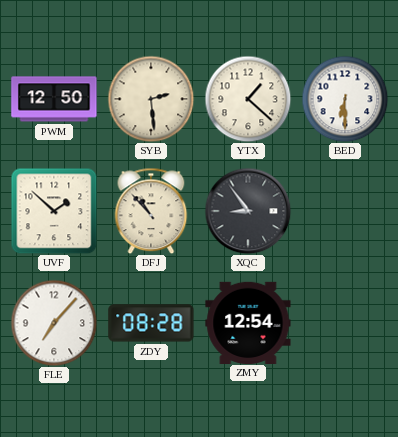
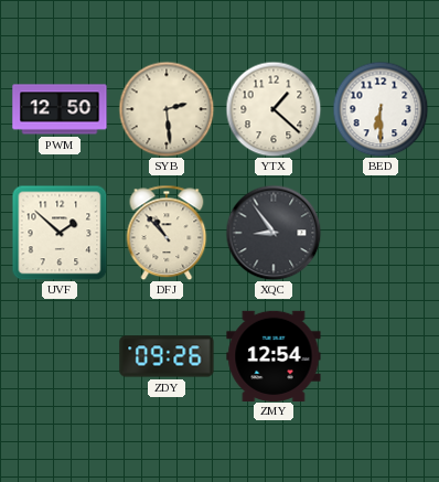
FLE: 7:07 -> none (54, 323)
ZDY: 08:28 -> 09:26 (167, 356)
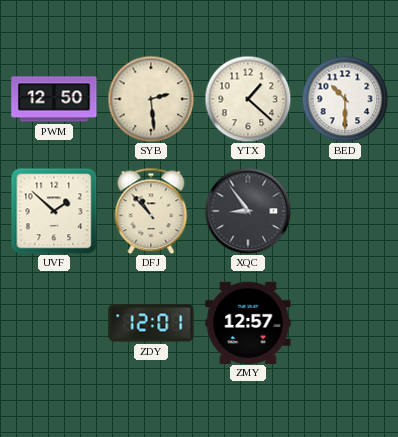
BED: 6:30 -> 10:30 (345, 99)
ZDY: 09:26 -> 12:01 (151, 323)
ZMY: 12:54 -> 12:57 (248, 322)
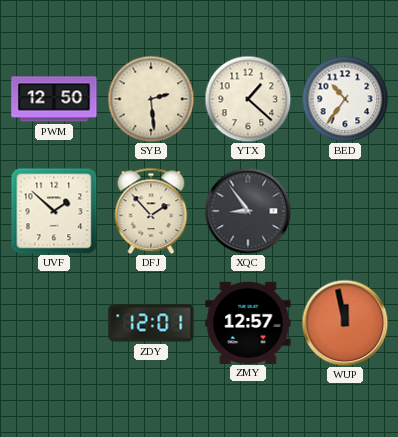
BED: 10:30 -> 10:36 (345, 99)
DFJ: 10:53 -> 1:53 (151, 211)
WUP: none -> 11:58 (345, 323)
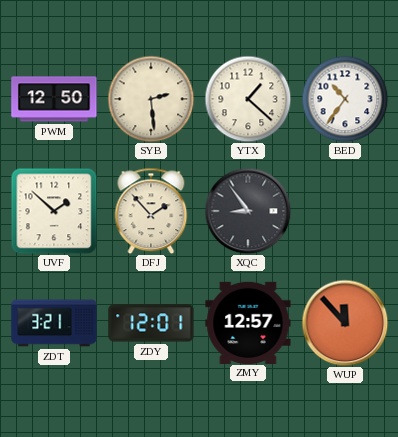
ZDT: none -> 3:21 (54, 323)
WUP: 11:58 -> 11:53 (345, 323)
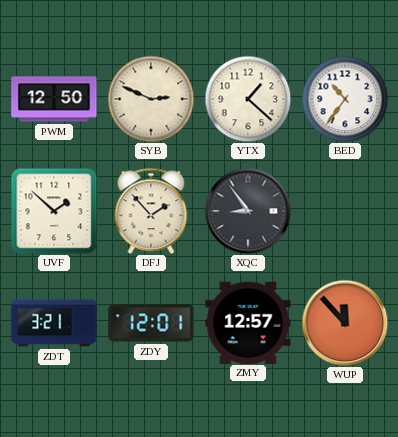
SYB: 2:29 -> 2:49 (151, 99)
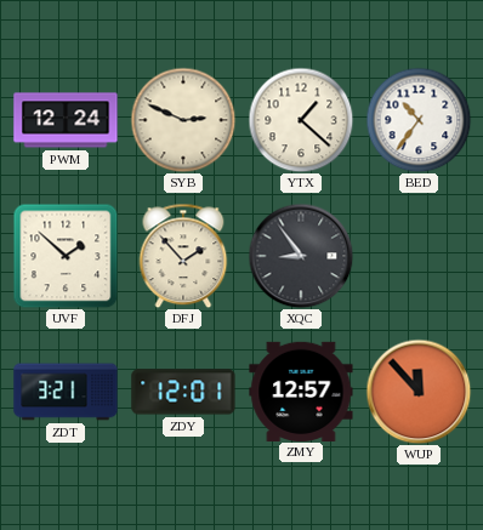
PWM: 12:50 -> 12:24 (66, 120)
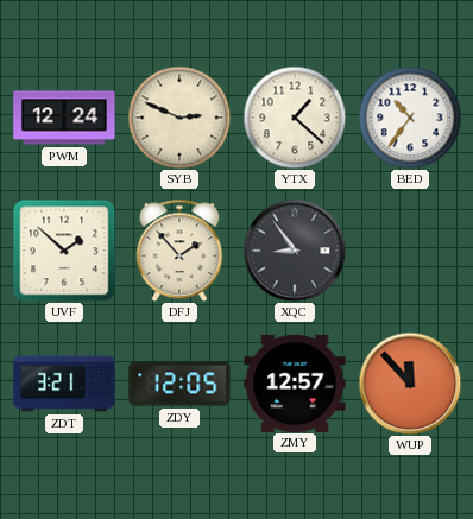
ZDY: 12:01 -> 12:05 (179, 384)
